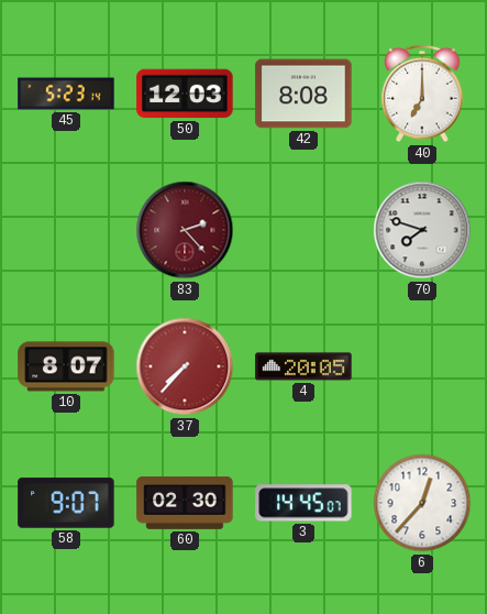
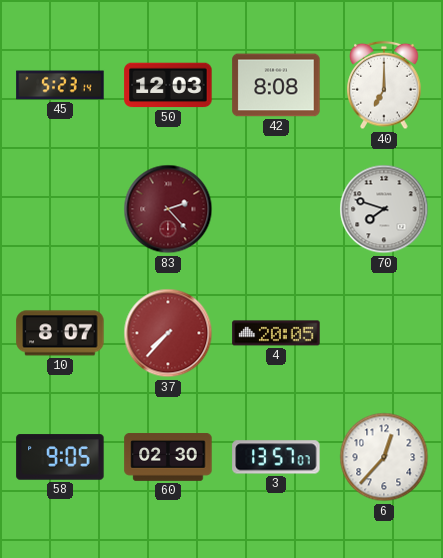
58: 9:07 -> 9:05 (60, 457)
3: 14:45 -> 13:57 (276, 457)
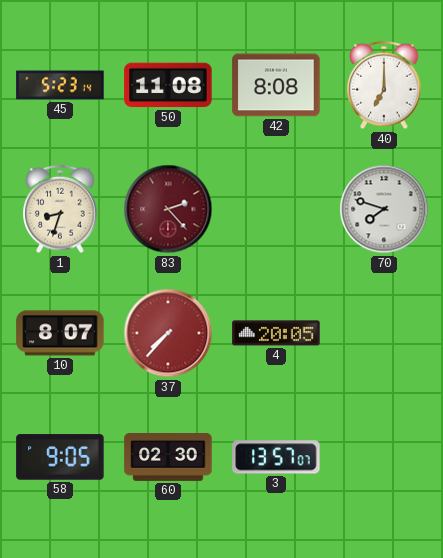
50: 12:03 -> 11:08 (168, 85)
1: none -> 8:33 (60, 209)
6: 12:37 -> none (384, 457)
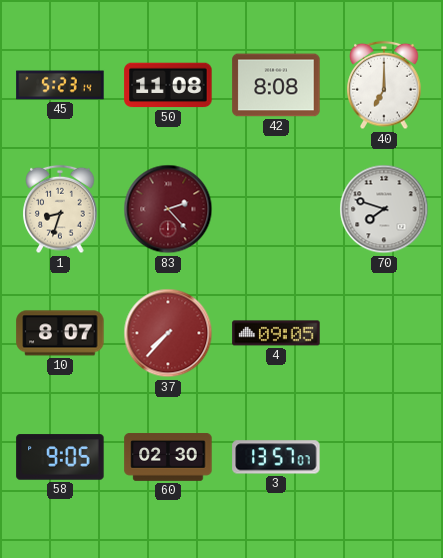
4: 20:05 -> 09:05 (276, 333)
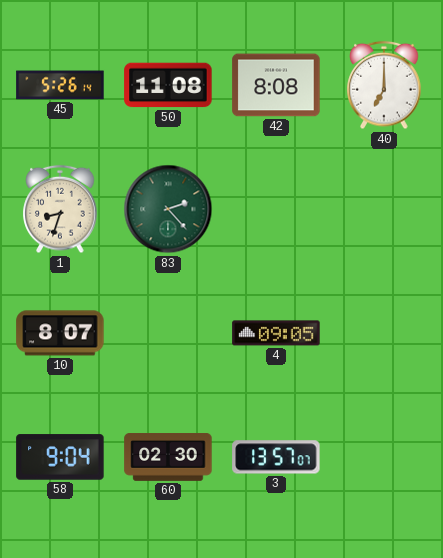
45: 5:23 -> 5:26 (60, 85)
83 dial: burgundy -> green (168, 209)
70: 7:48 -> none (384, 209)
37: 7:37 -> none (168, 333)
58: 9:05 -> 9:04 (60, 457)
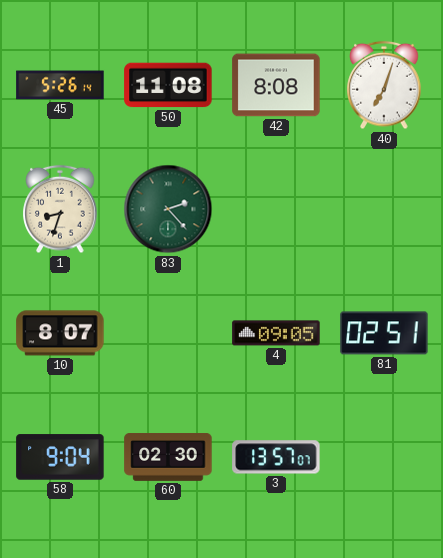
40: 7:00 -> 7:03 (384, 85)
81: none -> 02:51 (384, 333)
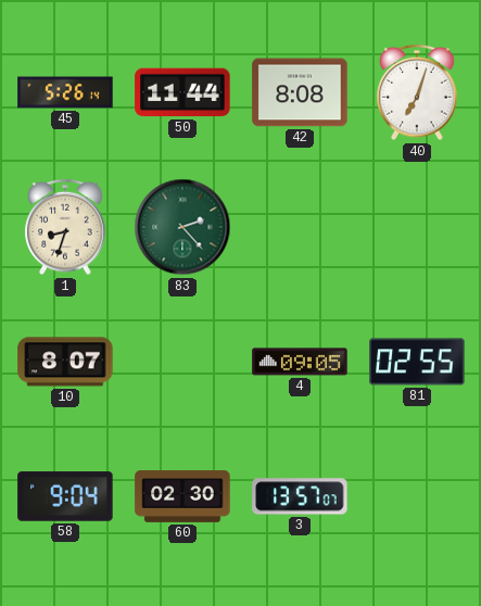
50: 11:08 -> 11:44 (182, 92)
81: 02:51 -> 02:55 (417, 362)
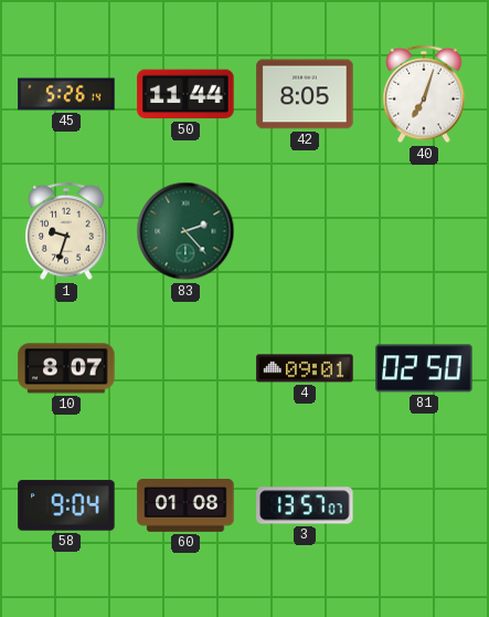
42: 8:08 -> 8:05 (305, 94)
1: 8:33 -> 9:33 (66, 231)
4: 09:05 -> 09:01 (305, 368)
81: 02:55 -> 02:50 (424, 368)
60: 02:30 -> 01:08 (185, 506)
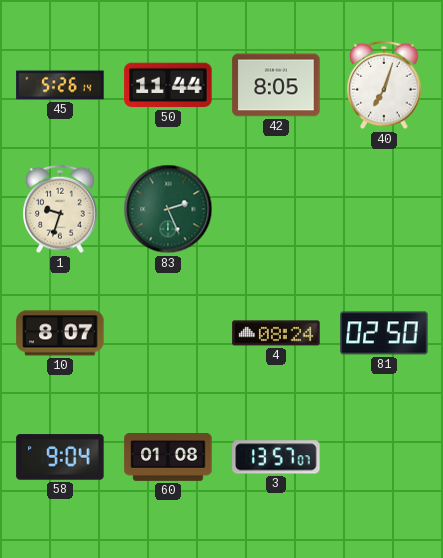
83: 2:23 -> 2:26 (168, 209)
4: 09:01 -> 08:24 (276, 333)
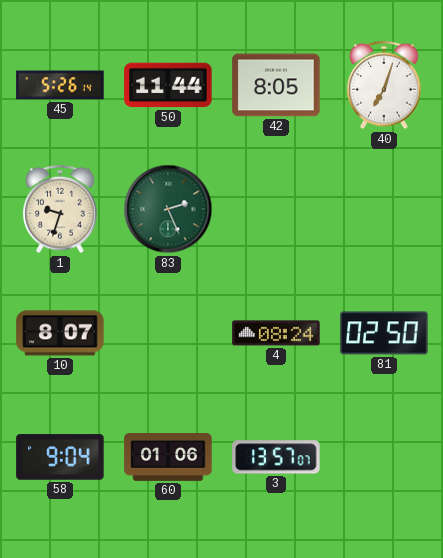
60: 01:08 -> 01:06 (168, 458)
